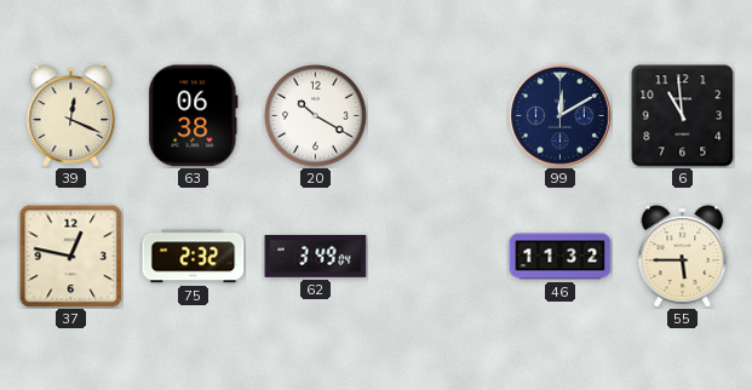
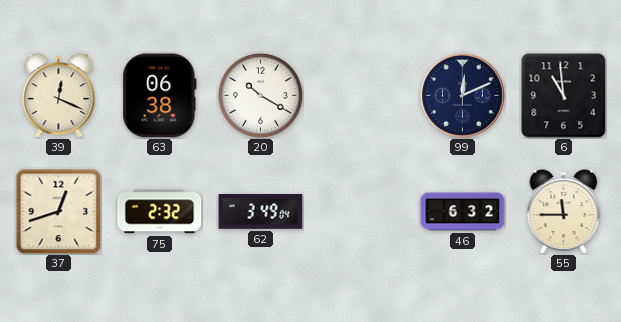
99: 12:10 -> 12:11 (463, 96)
37: 12:47 -> 12:42 (59, 212)
46: 11:32 -> 6:32 (463, 212)
55: 5:45 -> 11:45 (564, 212)
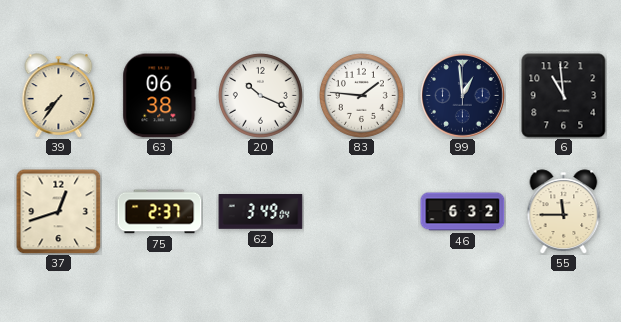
39: 12:19 -> 7:36 (59, 96)
20: 10:20 -> 10:19 (260, 95)
83: none -> 1:46 (361, 95)
99: 12:11 -> 12:59 (463, 96)
75: 2:32 -> 2:37 (160, 212)
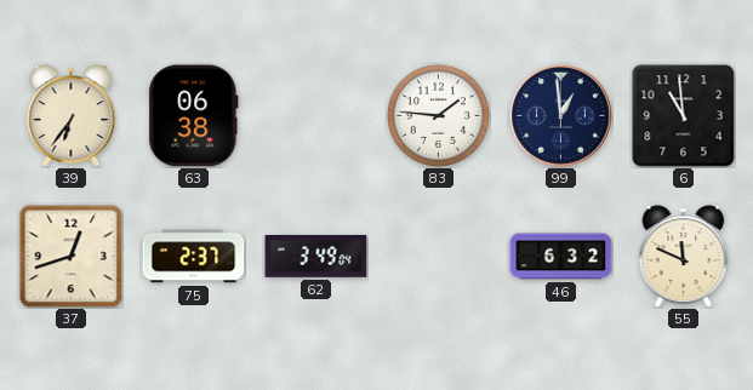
39: 7:36 -> 6:36 (72, 116)
20: 10:19 -> none (260, 95)
55: 11:45 -> 11:49 (684, 257)
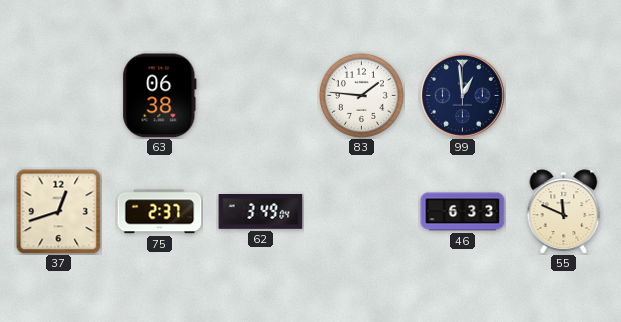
39: 6:36 -> none (72, 116)
6: 10:59 -> none (684, 116)
46: 6:32 -> 6:33 (463, 212)
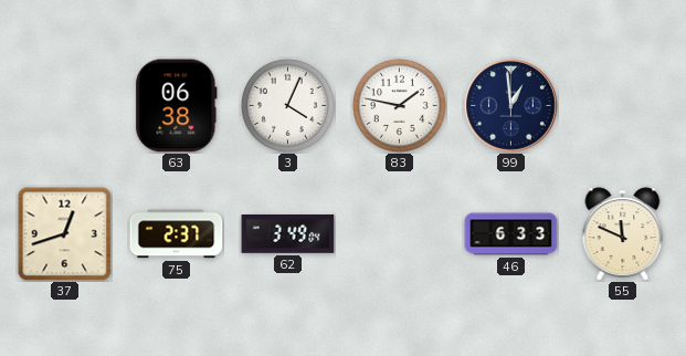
3: none -> 4:04 (287, 105)
83: 1:46 -> 1:47 (399, 105)
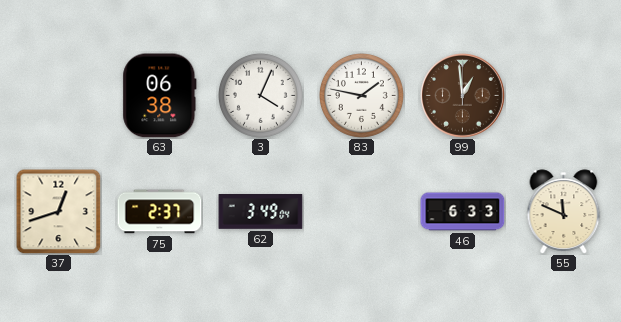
99 dial: navy -> brown (463, 96)
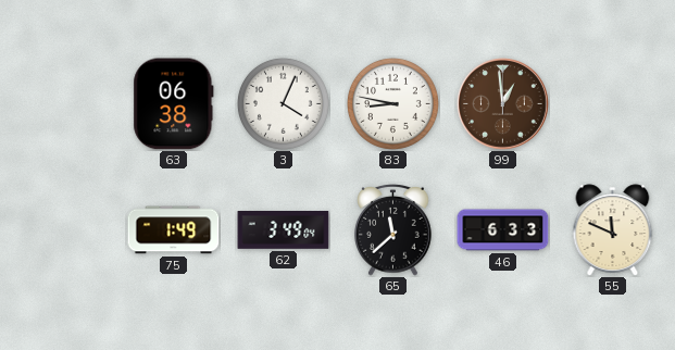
83: 1:47 -> 8:47 (392, 103)
37: 12:42 -> none (59, 212)
75: 2:37 -> 1:49 (174, 230)
65: none -> 11:38 (393, 229)
